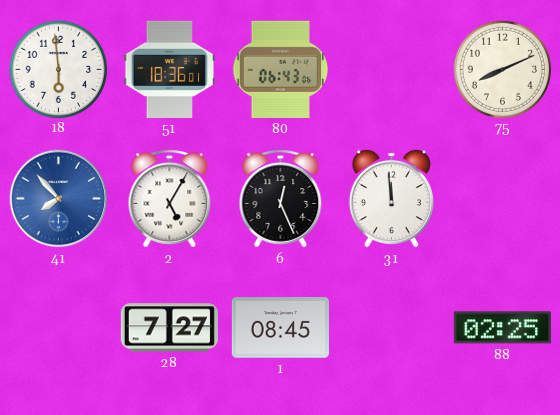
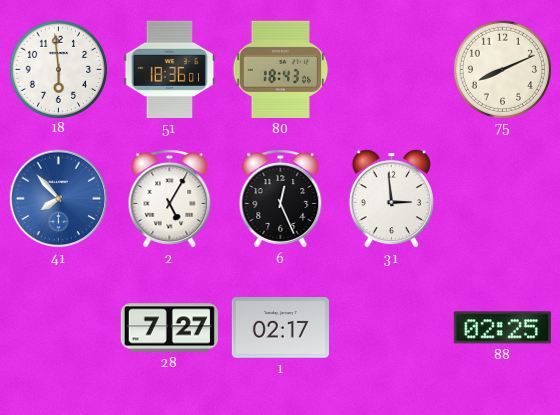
80: 06:43 -> 18:43 (281, 69)
31: 11:59 -> 2:59 (391, 198)
1: 08:45 -> 02:17 (280, 328)
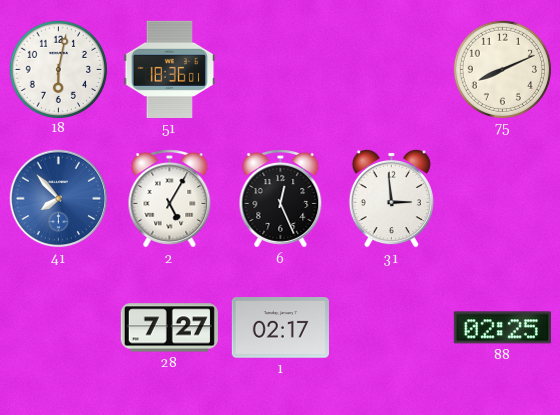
18: 5:59 -> 6:02 (58, 69)
80: 18:43 -> none (281, 69)
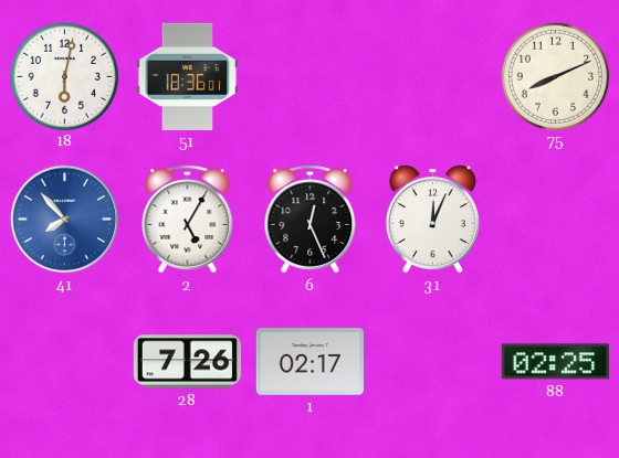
31: 2:59 -> 12:04 (432, 219)
28: 7:27 -> 7:26 (187, 362)
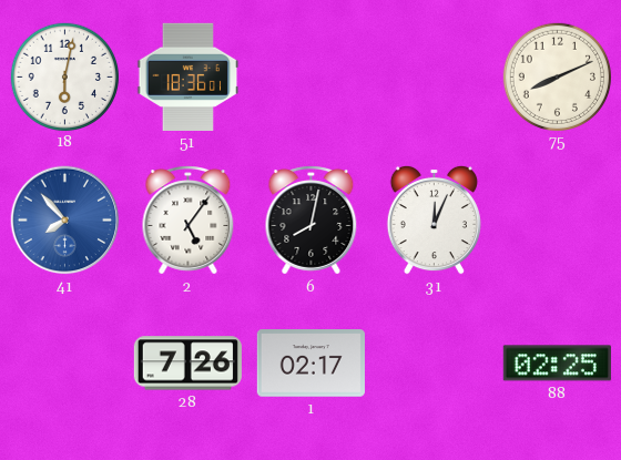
2: 5:05 -> 5:06 (189, 221)
6: 12:26 -> 8:02 (312, 221)
